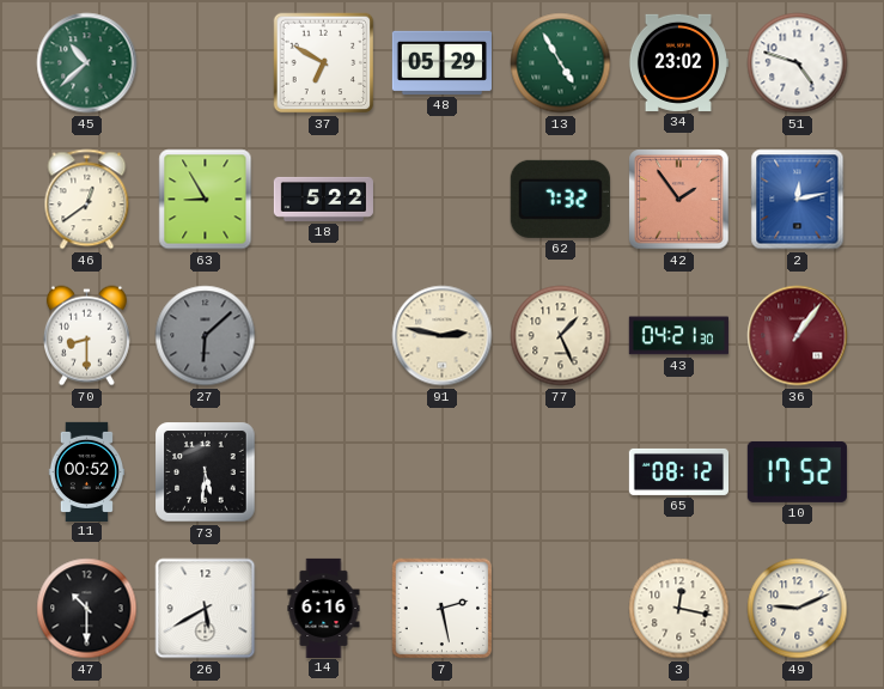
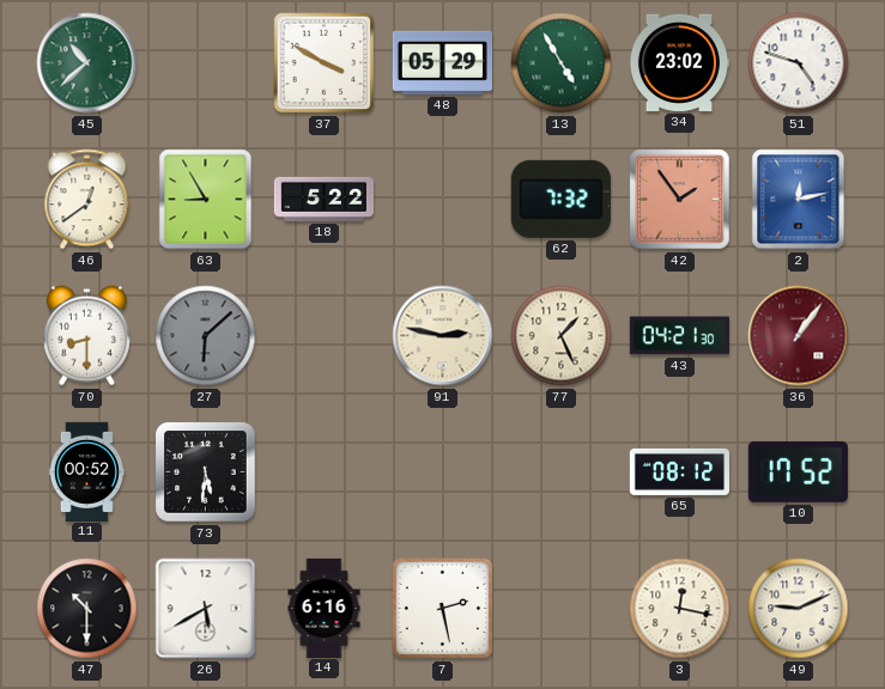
37: 6:50 -> 3:50 (325, 63)
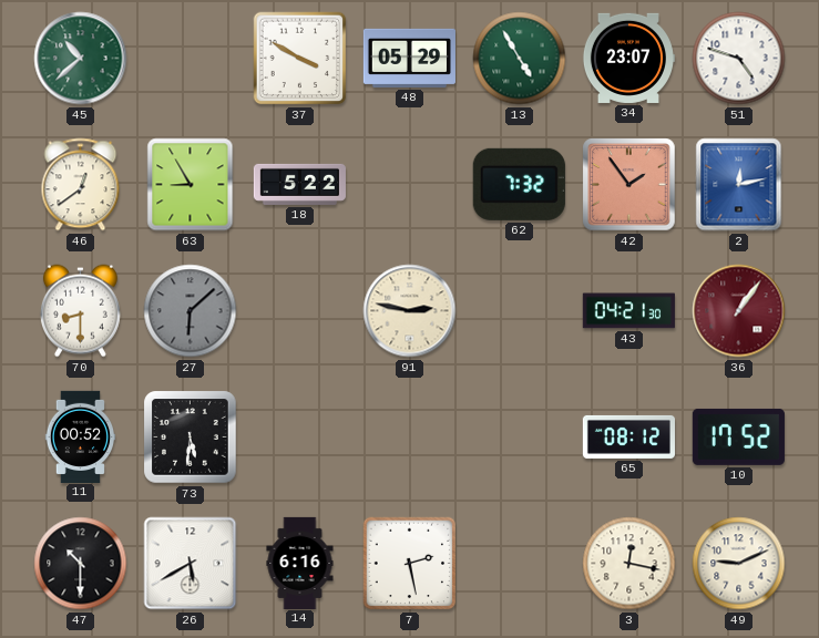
34: 23:02 -> 23:07 (628, 58)
77: 1:26 -> none (562, 336)
